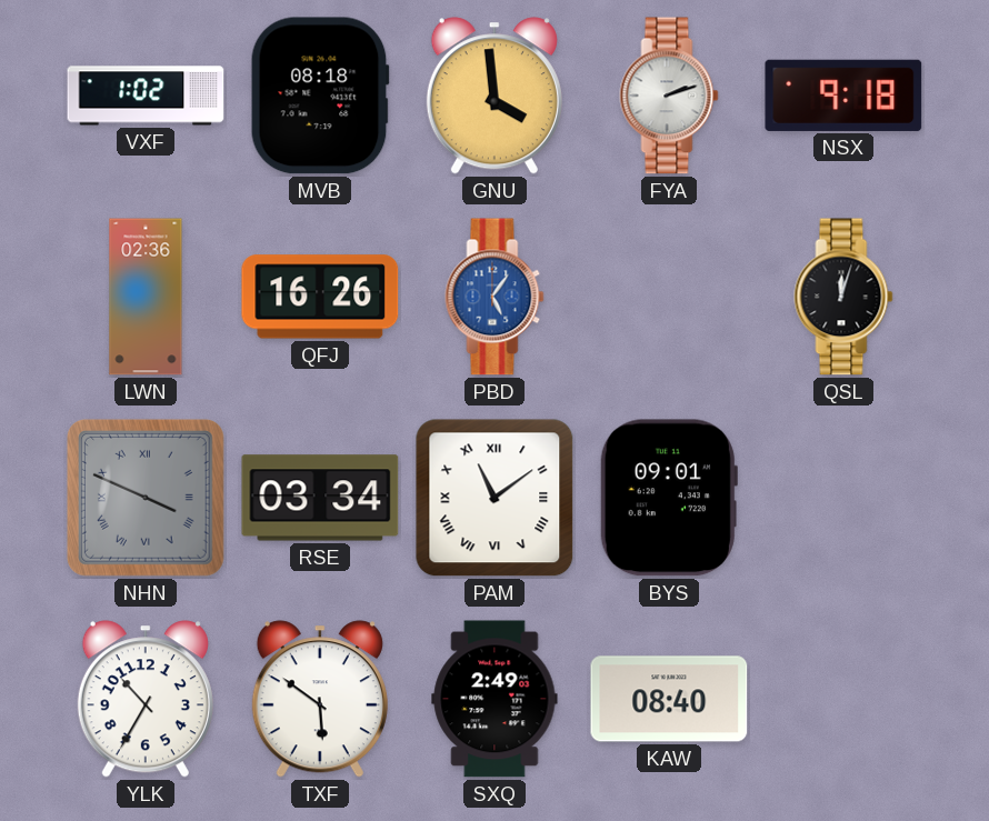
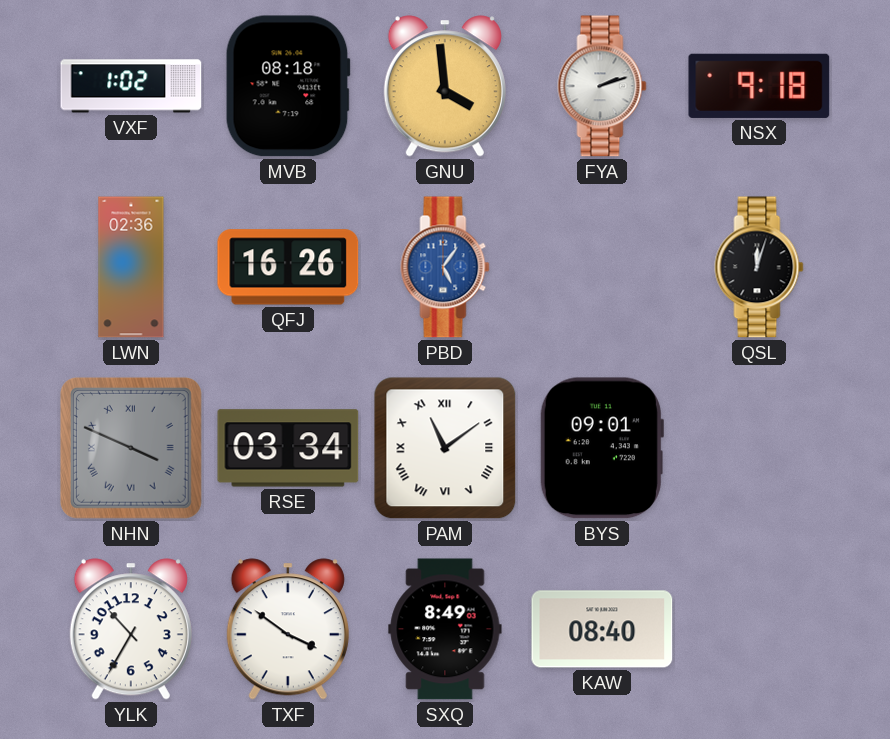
TXF: 5:51 -> 3:51 (288, 629)
SXQ: 2:49 -> 8:49 (445, 629)
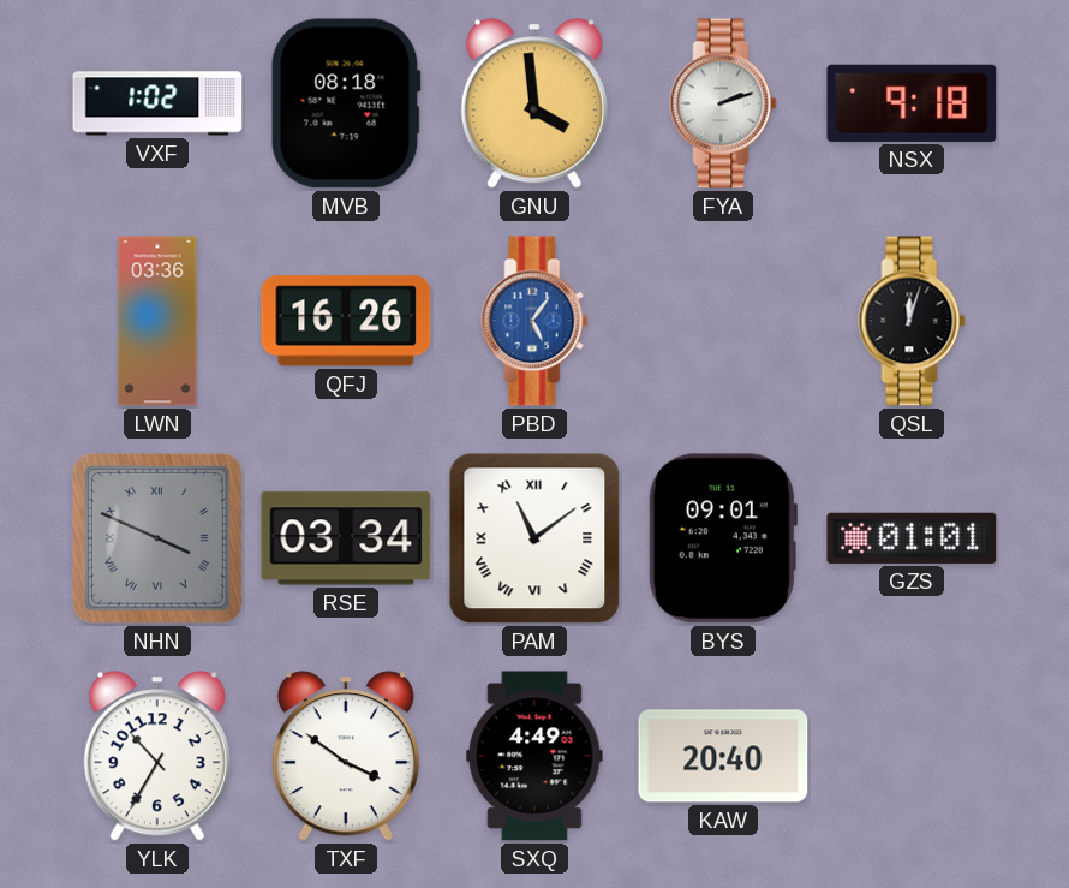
LWN: 02:36 -> 03:36 (157, 321)
GZS: none -> 01:01 (912, 538)
SXQ: 8:49 -> 4:49 (534, 756)
KAW: 08:40 -> 20:40 (723, 756)
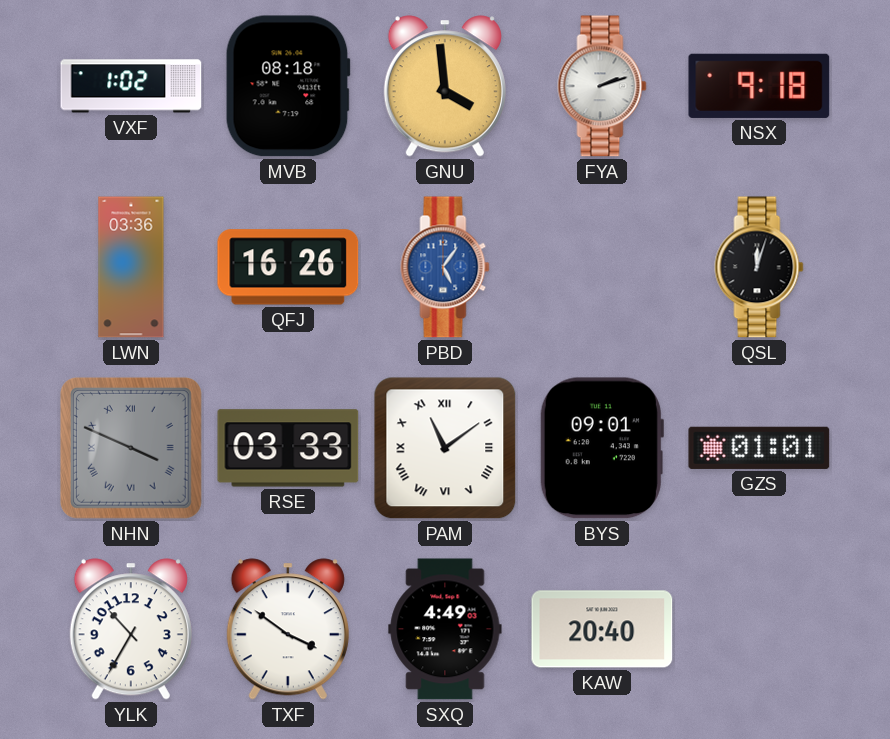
RSE: 03:34 -> 03:33 (288, 448)
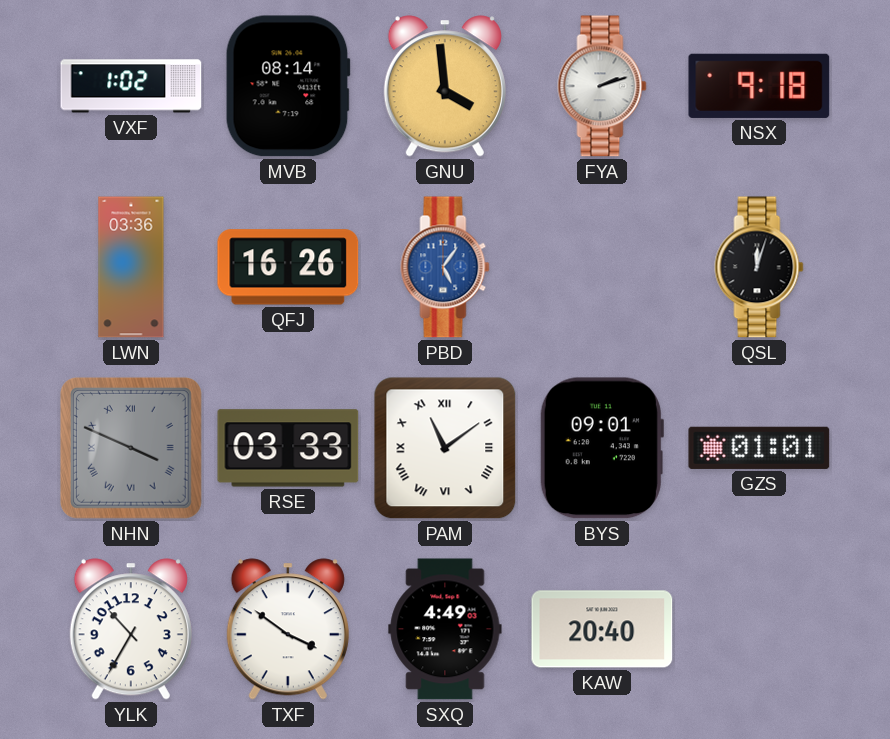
MVB: 08:18 -> 08:14 (288, 86)
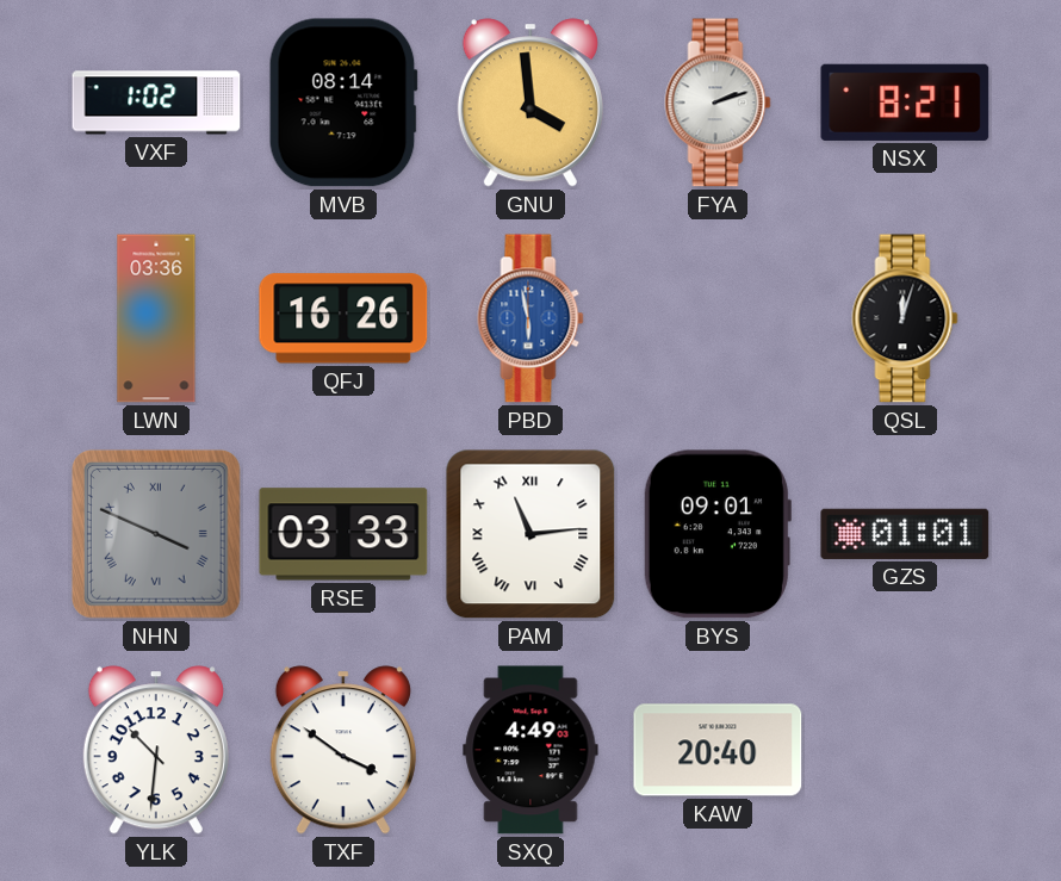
NSX: 9:18 -> 8:21 (905, 103)
PBD: 5:06 -> 5:58 (530, 318)
PAM: 11:09 -> 11:14 (530, 534)
YLK: 10:35 -> 10:31 (156, 750)
